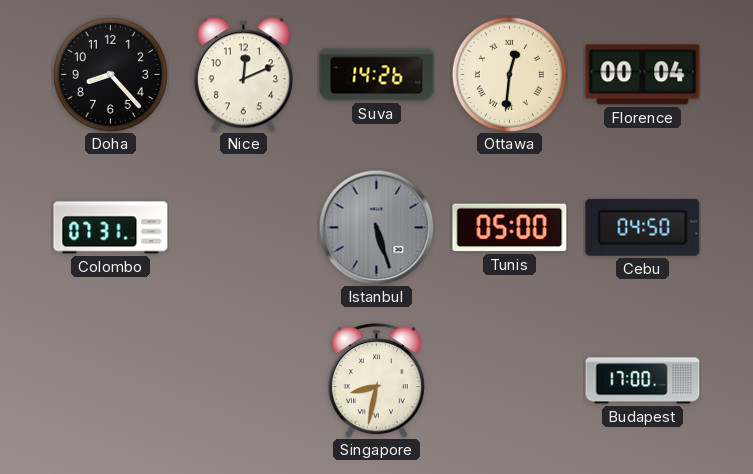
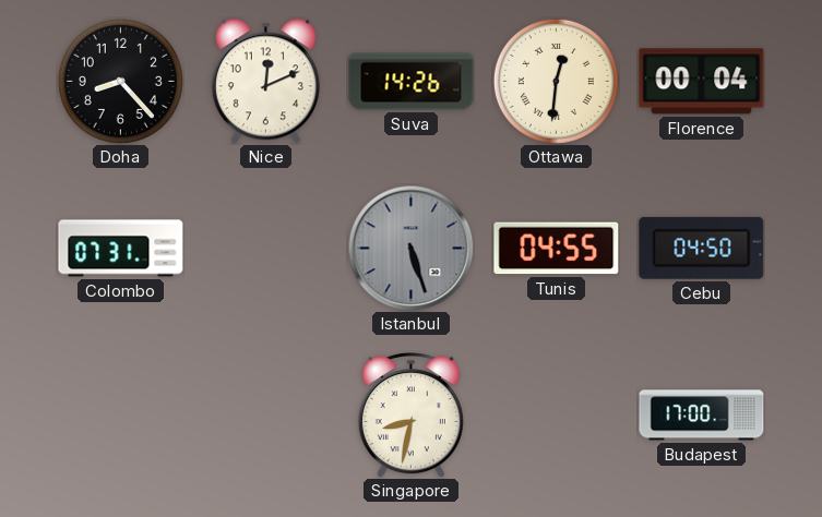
Tunis: 05:00 -> 04:55 (557, 249)
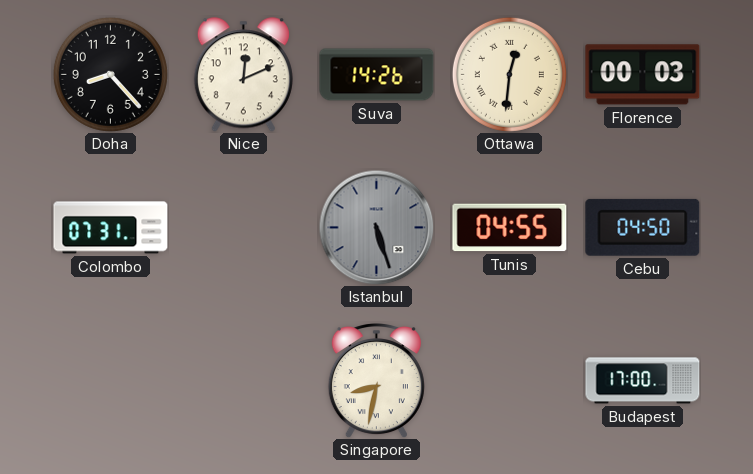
Florence: 00:04 -> 00:03 (643, 75)
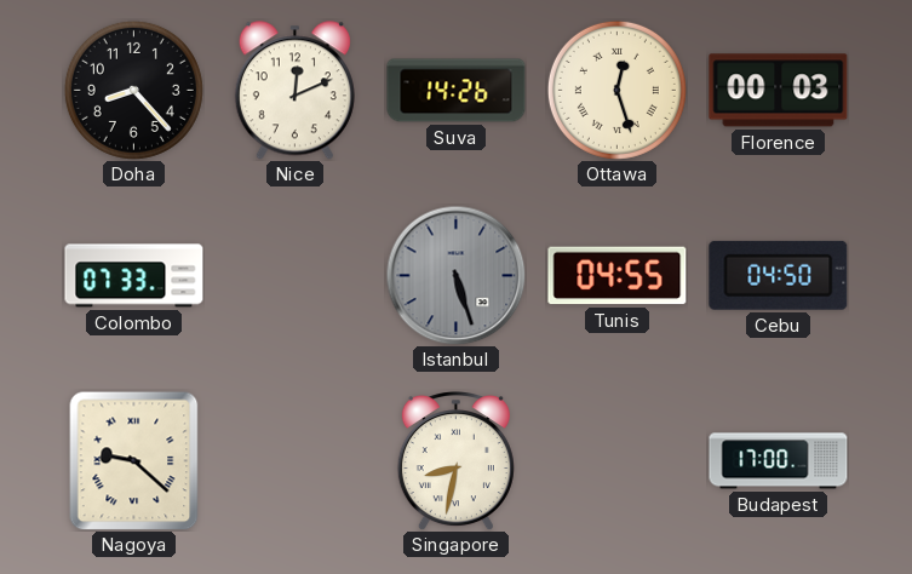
Ottawa: 12:31 -> 12:27 (616, 90)
Colombo: 07:31 -> 07:33 (134, 276)
Nagoya: none -> 9:22 (134, 460)
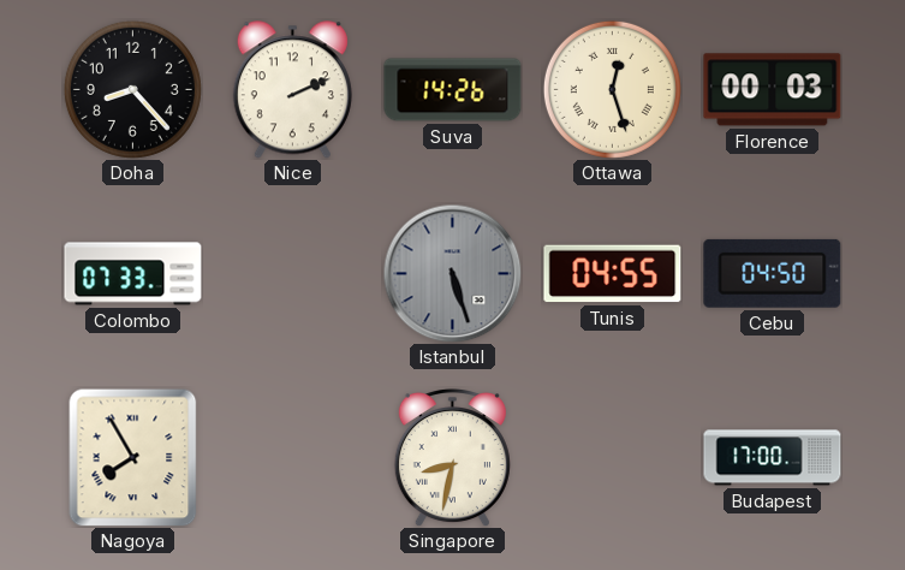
Nice: 12:11 -> 2:11 (292, 90)
Nagoya: 9:22 -> 7:55 (133, 457)
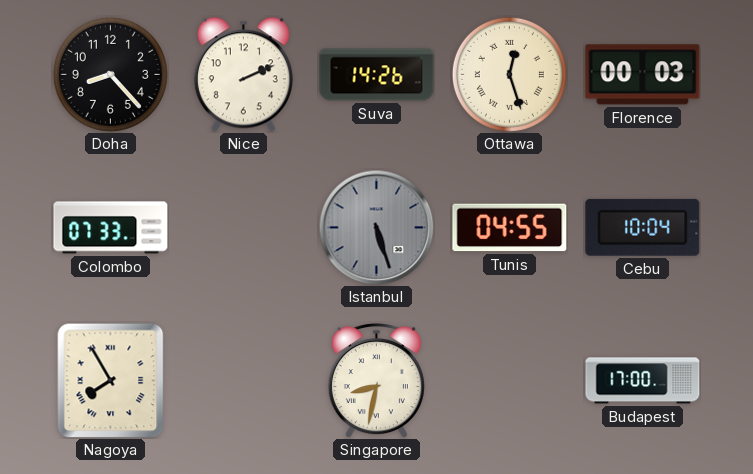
Cebu: 04:50 -> 10:04 (643, 227)
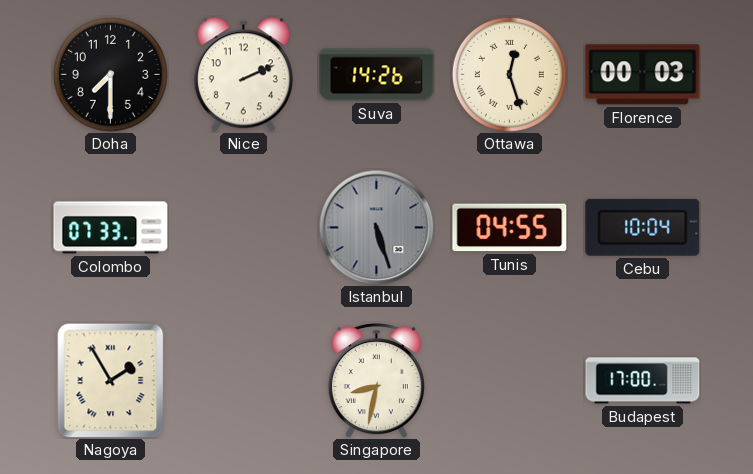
Doha: 8:23 -> 7:30 (110, 74)
Nagoya: 7:55 -> 1:55 (111, 380)
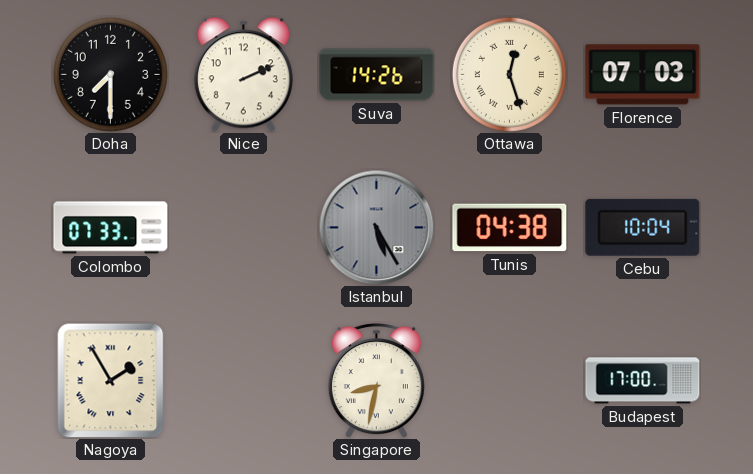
Florence: 00:03 -> 07:03 (643, 75)
Istanbul: 5:27 -> 5:25 (376, 227)
Tunis: 04:55 -> 04:38 (510, 228)
